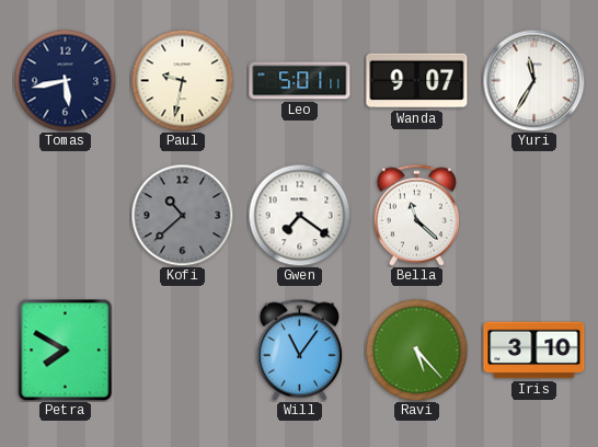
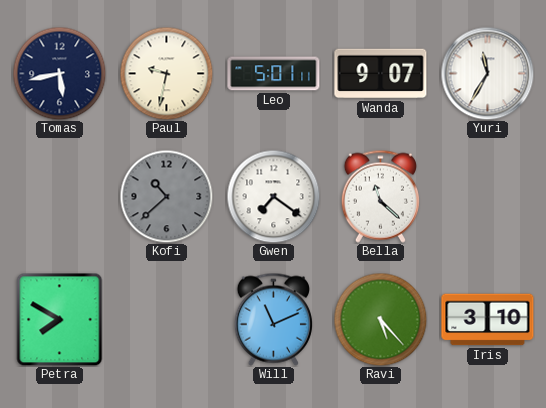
Will: 11:06 -> 11:11 (273, 319)
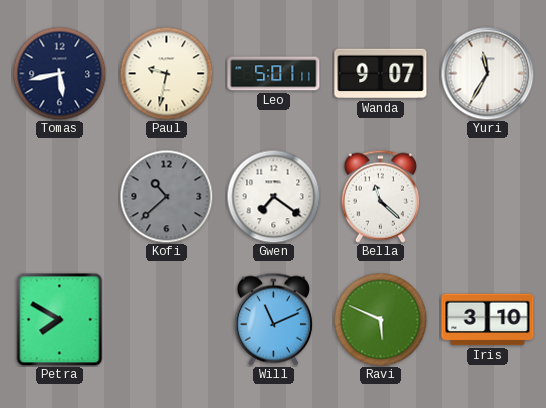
Ravi: 5:23 -> 5:49 (380, 319)
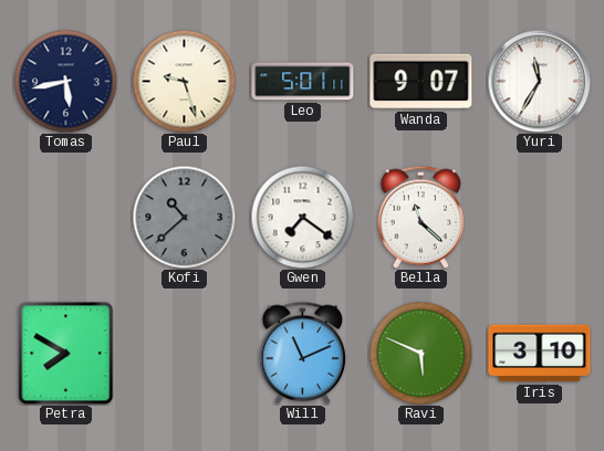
Paul: 9:32 -> 9:27 (184, 81)
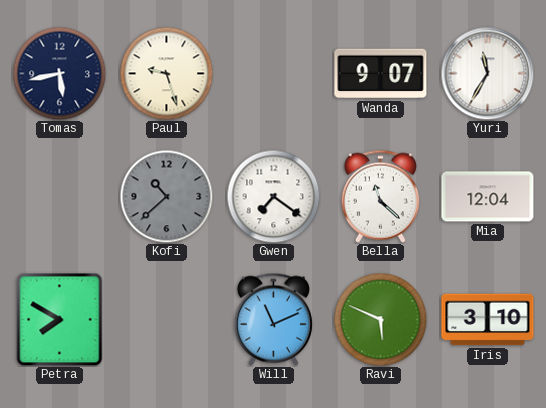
Leo: 5:01 -> none (303, 82)
Mia: none -> 12:04 (488, 197)
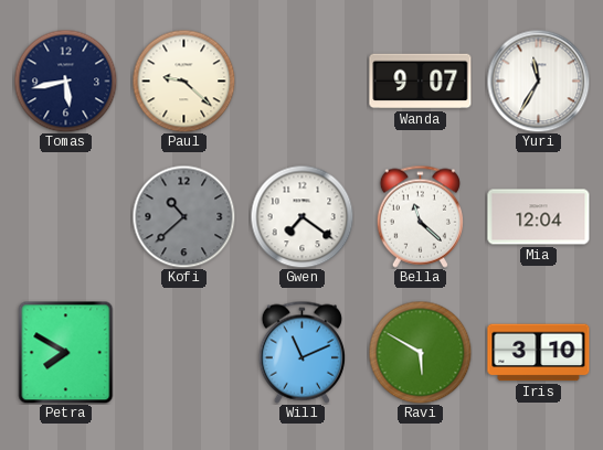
Paul: 9:27 -> 9:22 (183, 81)
Ravi: 5:49 -> 5:50 (420, 352)
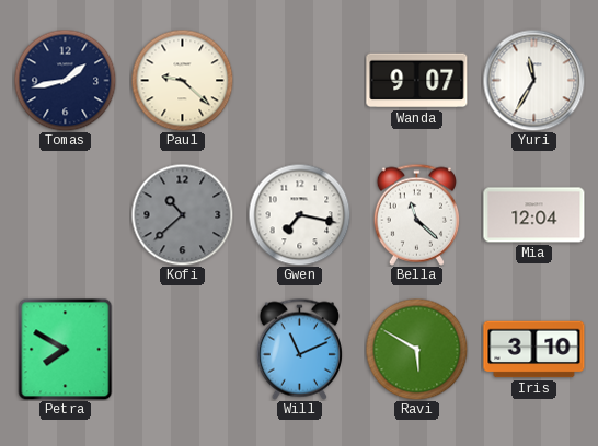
Tomas: 5:43 -> 1:43 (65, 80)
Gwen: 7:21 -> 7:17 (299, 214)
